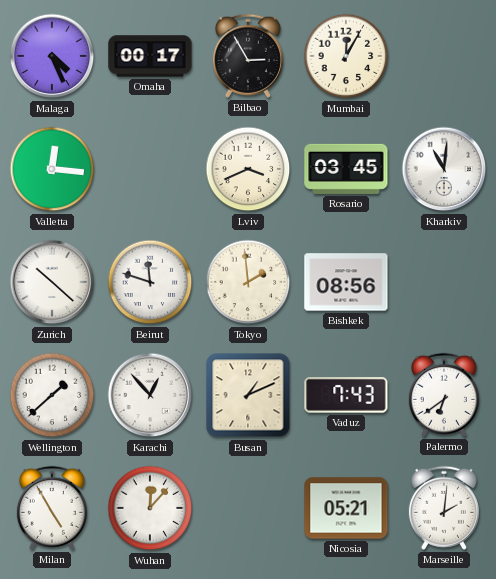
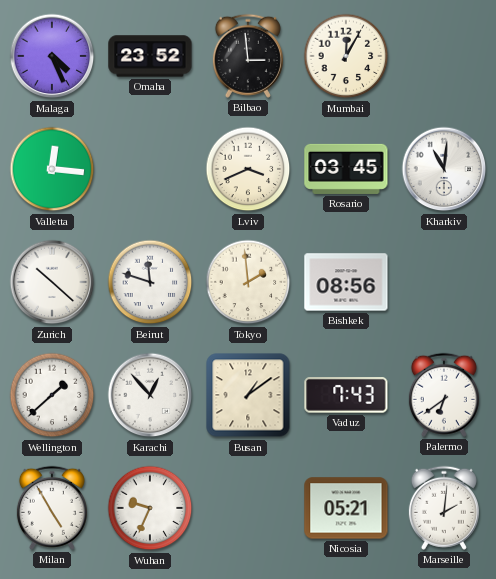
Omaha: 00:17 -> 23:52 (150, 56)
Bilbao: 2:55 -> 2:59 (248, 56)
Busan: 1:11 -> 1:09 (248, 395)
Wuhan: 12:07 -> 9:34 (150, 508)
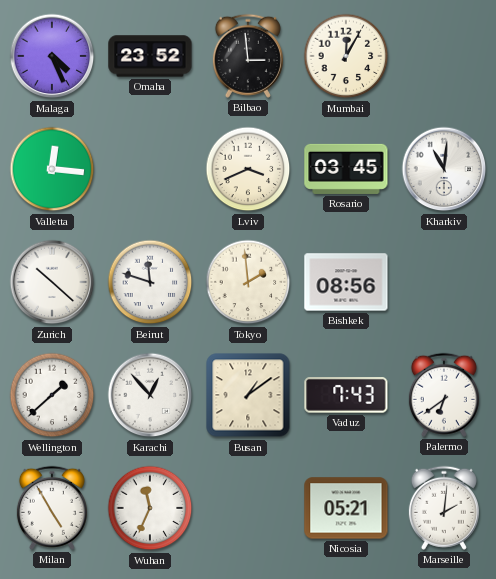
Wuhan: 9:34 -> 11:34 (150, 508)
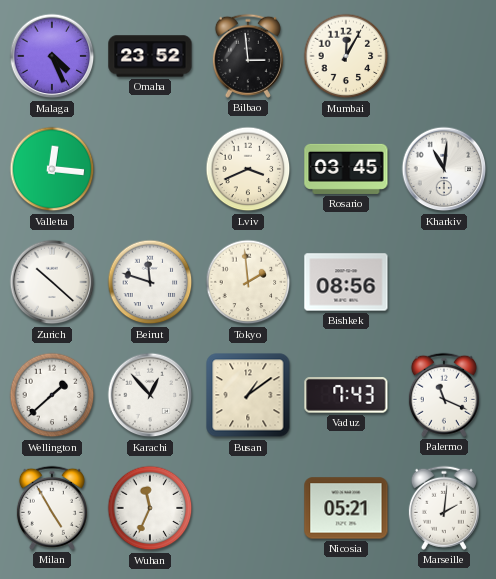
Palermo: 6:39 -> 11:19 (444, 395)
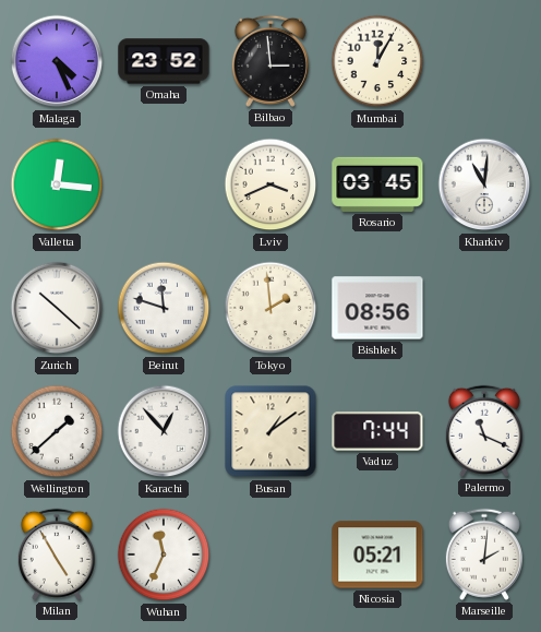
Vaduz: 7:43 -> 7:44 (377, 432)
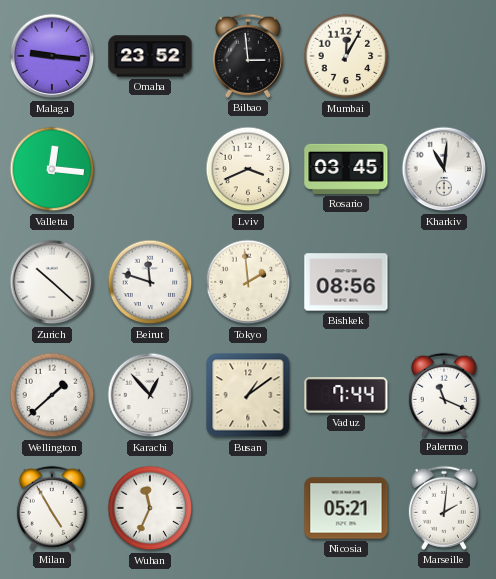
Malaga: 4:26 -> 9:16 (52, 56)
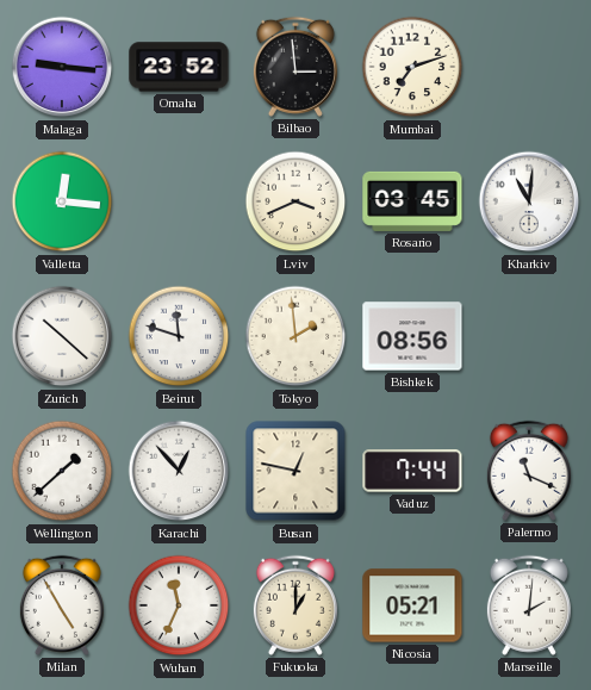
Mumbai: 12:05 -> 7:12 (412, 67)
Busan: 1:09 -> 12:47 (295, 471)
Fukuoka: none -> 1:00 (295, 605)
